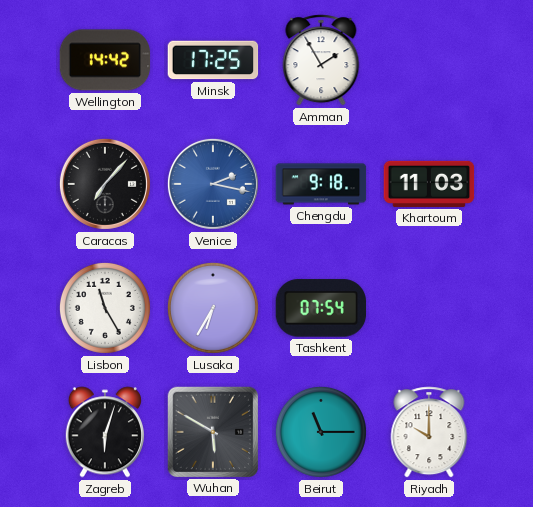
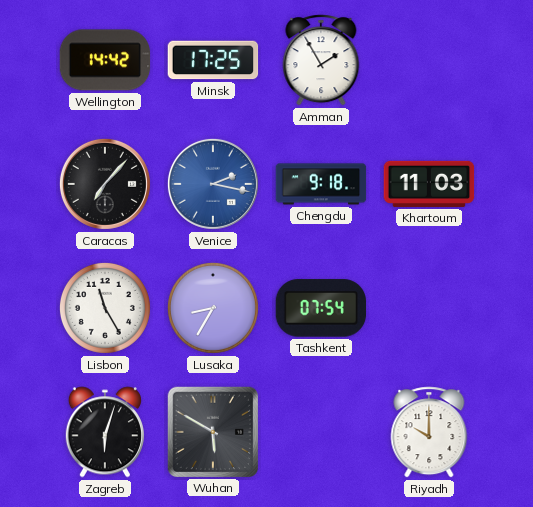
Lusaka: 6:35 -> 8:35 (213, 308)
Beirut: 11:15 -> none (321, 432)
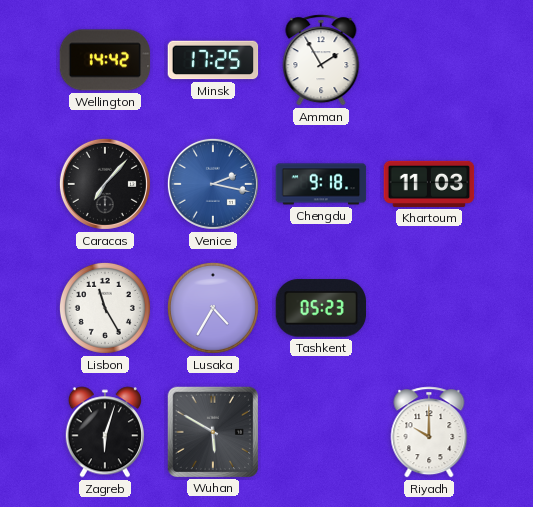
Lusaka: 8:35 -> 4:35 (213, 308)
Tashkent: 07:54 -> 05:23 (321, 308)
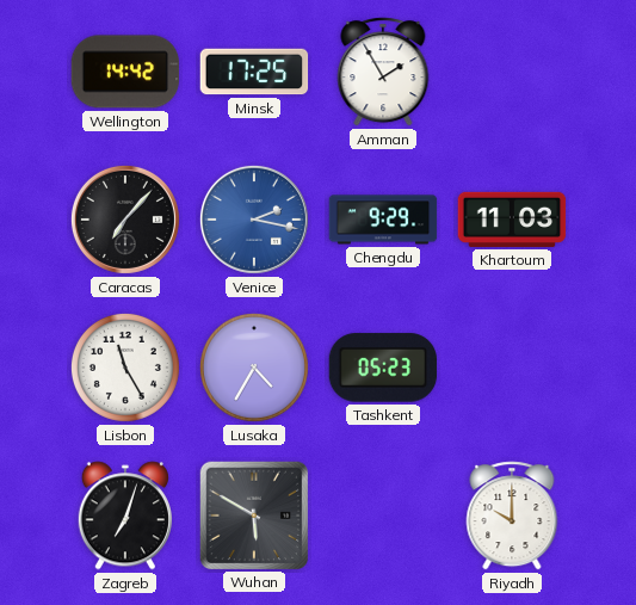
Chengdu: 9:18 -> 9:29 (383, 220)
Zagreb: 6:03 -> 7:03 (125, 516)
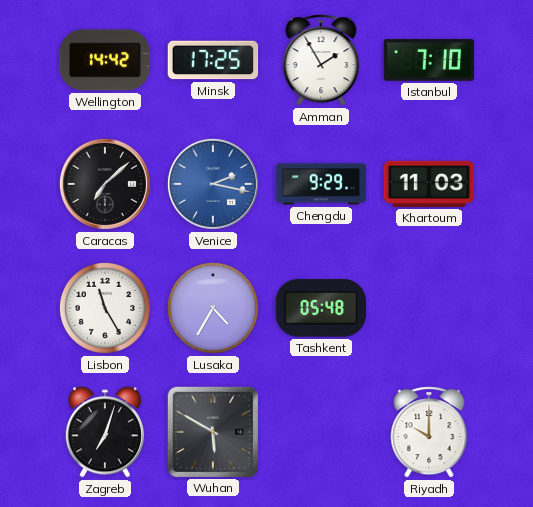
Istanbul: none -> 7:10 (429, 60)
Caracas: 7:07 -> 7:08 (105, 184)
Tashkent: 05:23 -> 05:48 (321, 308)
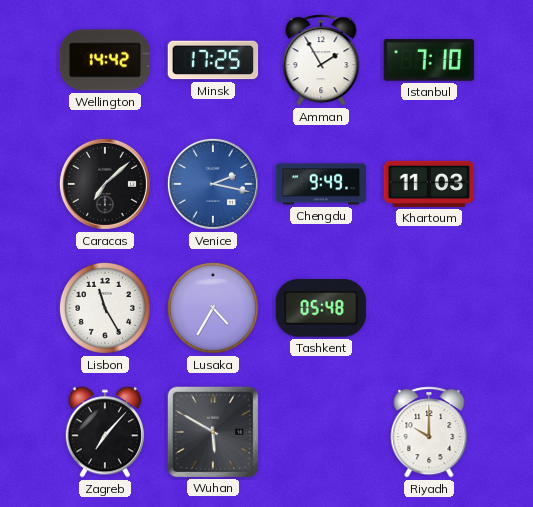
Chengdu: 9:29 -> 9:49 (321, 184)
Zagreb: 7:03 -> 7:07 (105, 432)
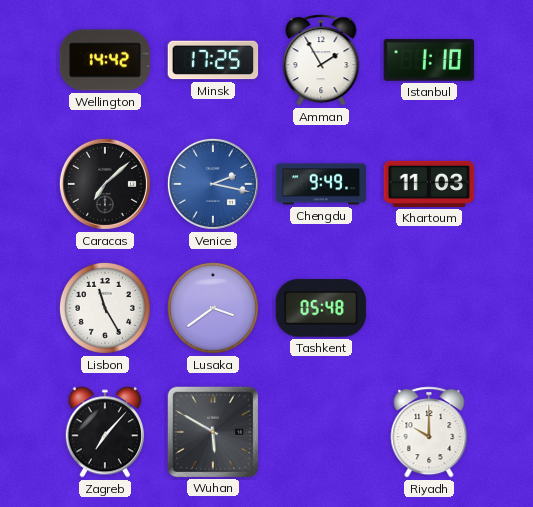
Istanbul: 7:10 -> 1:10 (429, 60)
Lusaka: 4:35 -> 3:39 (213, 308)
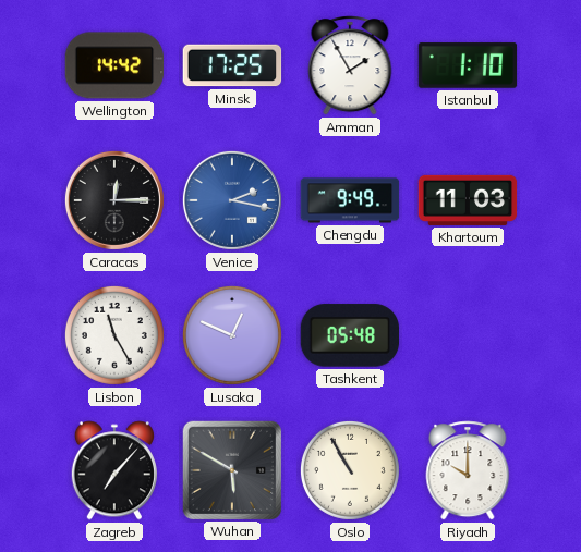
Caracas: 7:08 -> 12:15 (114, 200)
Lusaka: 3:39 -> 12:49 (232, 335)
Oslo: none -> 10:55 (350, 470)
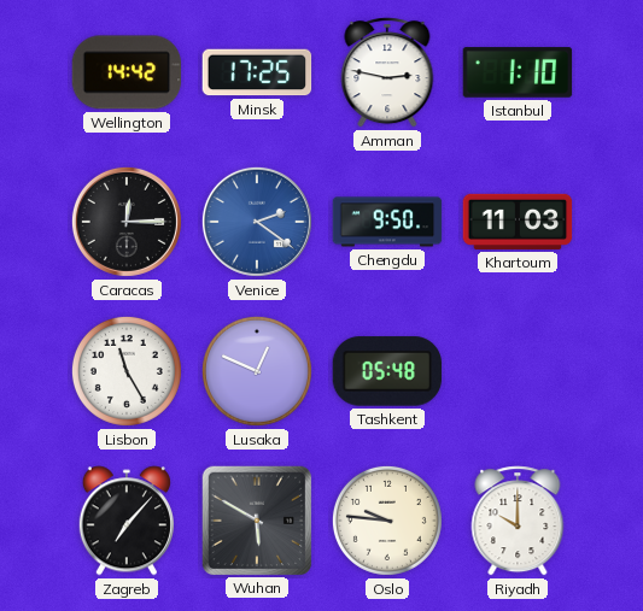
Amman: 1:55 -> 2:47 (387, 72)
Venice: 2:17 -> 2:21 (257, 222)
Chengdu: 9:49 -> 9:50 (387, 222)
Oslo: 10:55 -> 9:46 (387, 521)
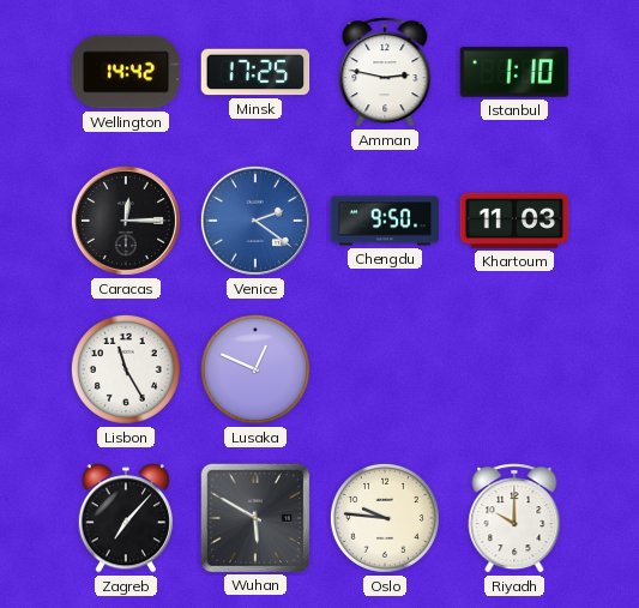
Tashkent: 05:48 -> none (387, 371)
